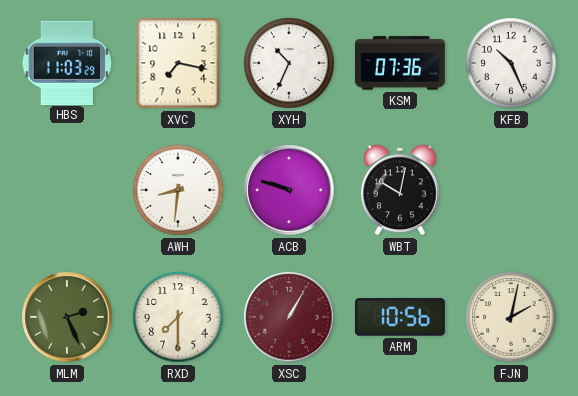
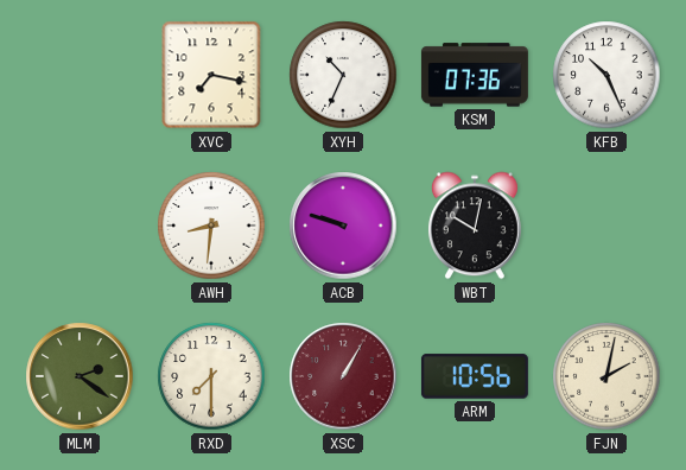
HBS: 11:03 -> none (67, 62)
MLM: 2:26 -> 2:21 (80, 376)
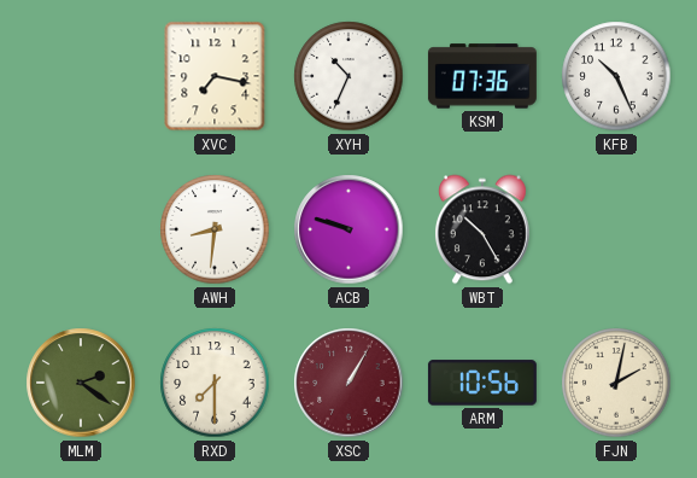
WBT: 10:02 -> 10:25 (482, 229)
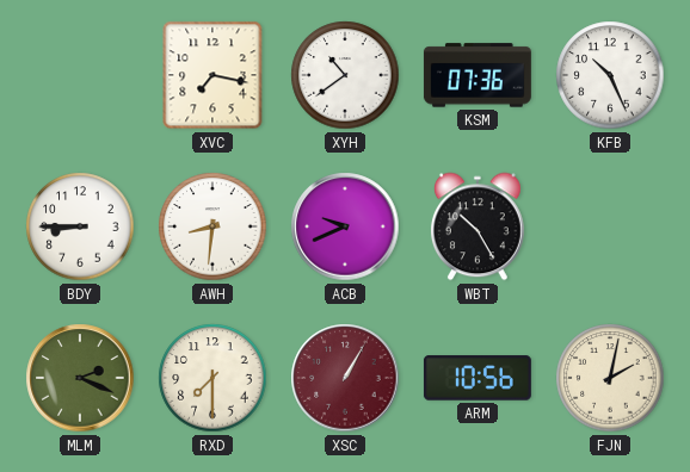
XYH: 10:34 -> 10:39 (345, 75)
BDY: none -> 8:45 (80, 226)
ACB: 9:48 -> 9:41 (345, 226)
MLM: 2:21 -> 2:19 (80, 378)
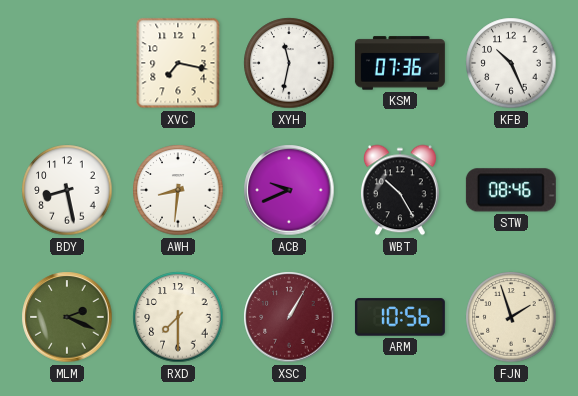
XYH: 10:39 -> 11:32 (289, 63)
BDY: 8:45 -> 8:28 (67, 190)
STW: none -> 08:46 (511, 190)
FJN: 2:02 -> 1:57 (511, 317)
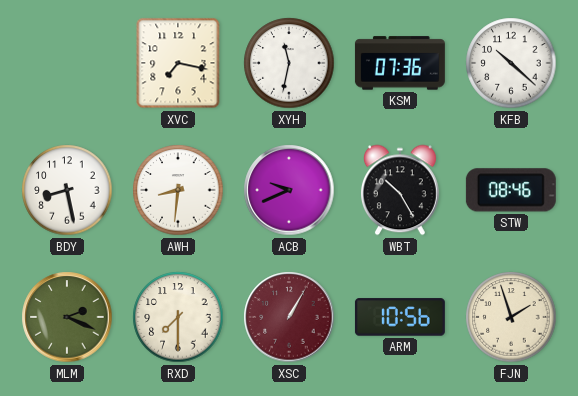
KFB: 10:26 -> 10:22 (511, 63)
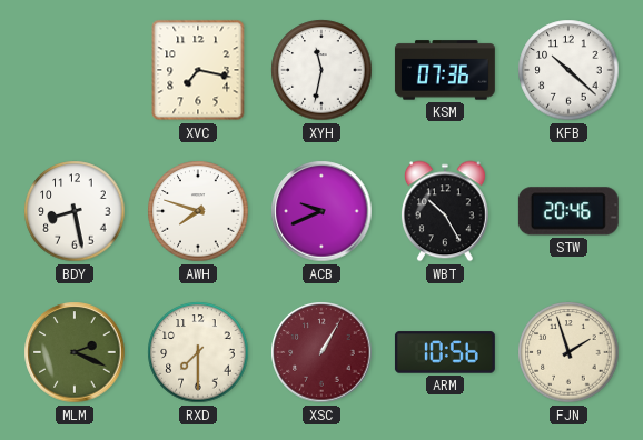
AWH: 8:31 -> 7:48 (198, 211)
STW: 08:46 -> 20:46 (568, 211)
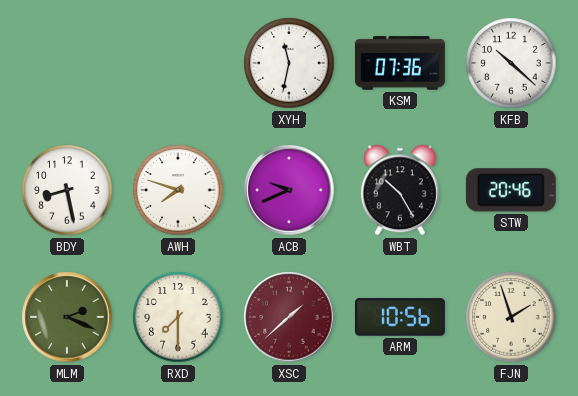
XVC: 7:17 -> none (198, 70)
XSC: 1:05 -> 1:38 (289, 317)
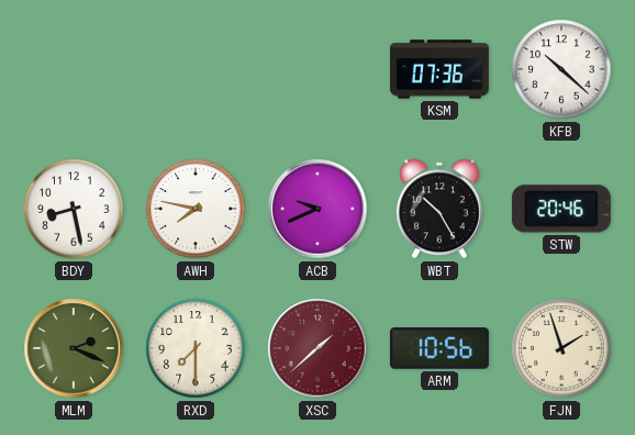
XYH: 11:32 -> none (289, 63)
AWH: 7:48 -> 7:47 (196, 209)
